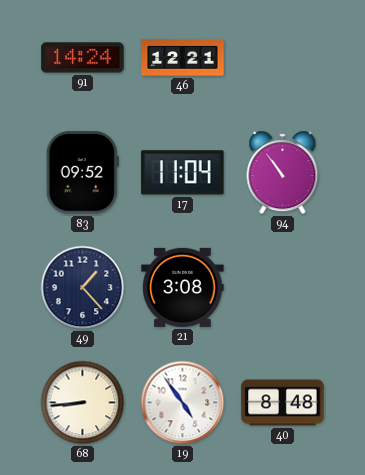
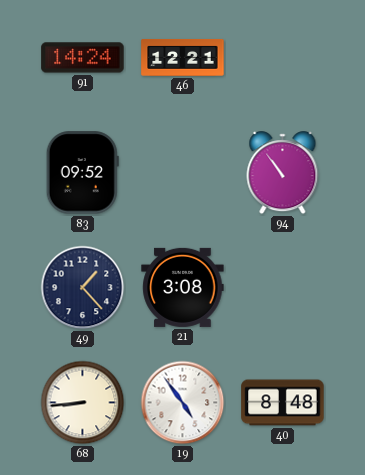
17: 11:04 -> none (183, 173)
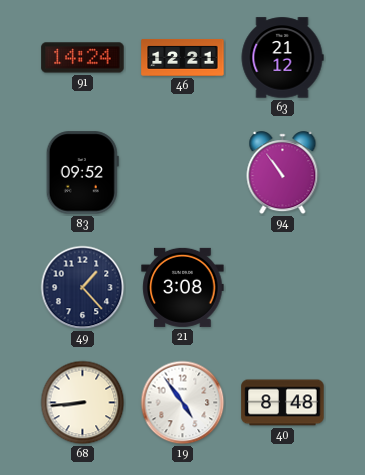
63: none -> 21:12 (282, 58)
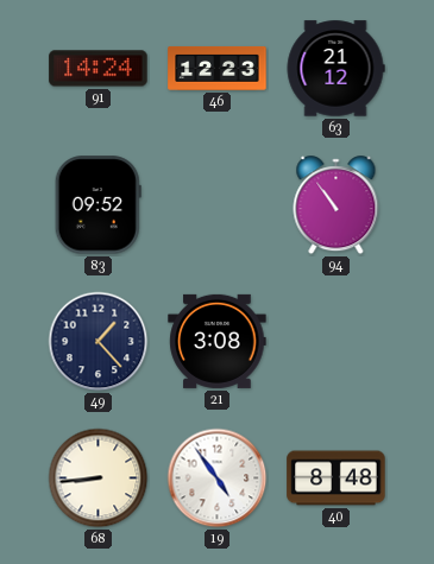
46: 12:21 -> 12:23 (218, 69)
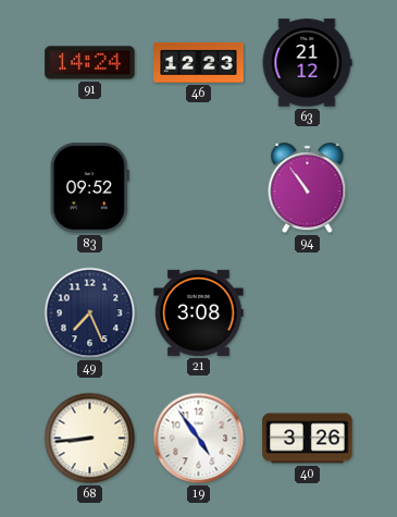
49: 1:23 -> 7:26 (90, 313)
40: 8:48 -> 3:26 (308, 439)
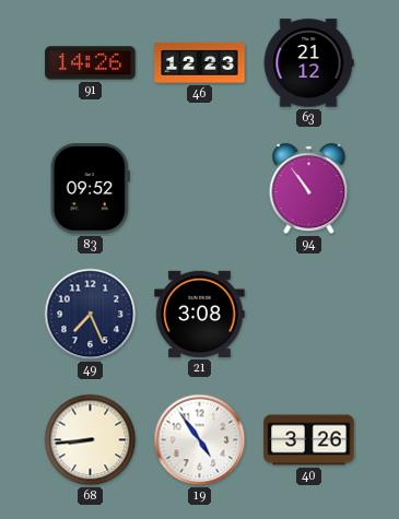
91: 14:24 -> 14:26 (91, 63)
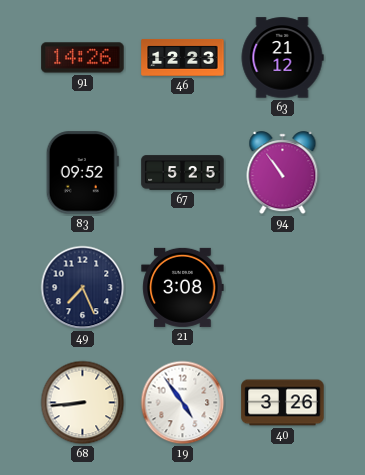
67: none -> 5:25 (183, 173)
